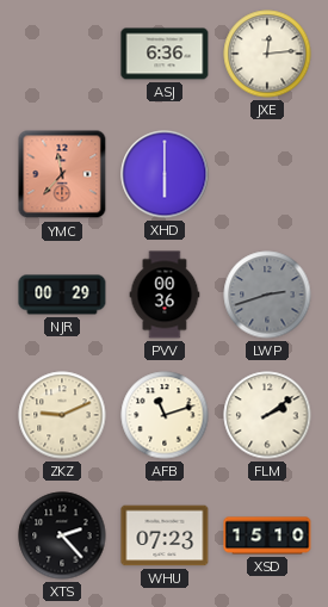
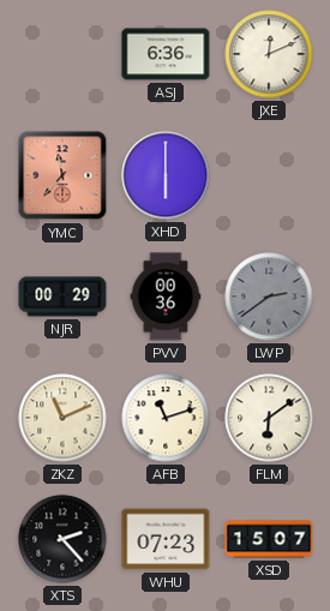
JXE: 12:14 -> 12:11 (269, 54)
LWP: 2:42 -> 2:39 (269, 296)
ZKZ: 9:11 -> 11:11 (62, 418)
FLM: 2:09 -> 6:09 (269, 418)
XSD: 15:10 -> 15:07 (269, 539)
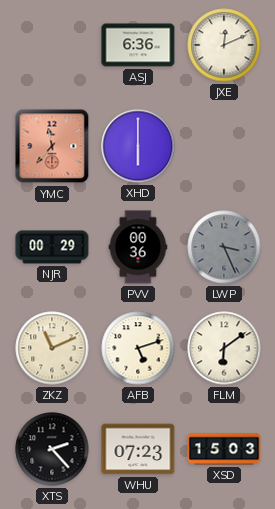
LWP: 2:39 -> 3:26 (224, 247)
AFB: 11:12 -> 5:12 (138, 348)
XSD: 15:07 -> 15:03 (224, 449)
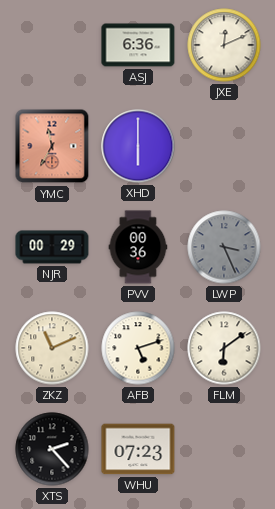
YMC: 11:37 -> 11:35 (52, 146)
XSD: 15:03 -> none (224, 449)
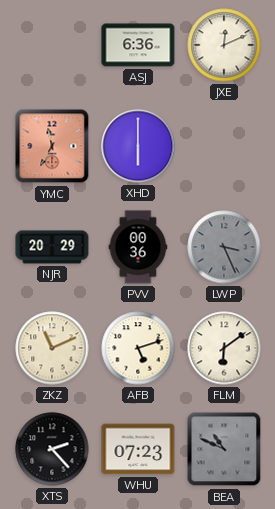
NJR: 00:29 -> 20:29 (52, 247)
BEA: none -> 10:49 (224, 449)
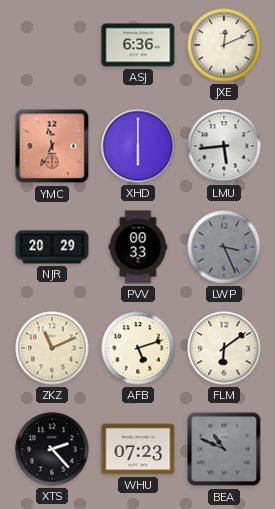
LMU: none -> 5:44 (224, 146)
PVV: 00:36 -> 00:33 (138, 247)
